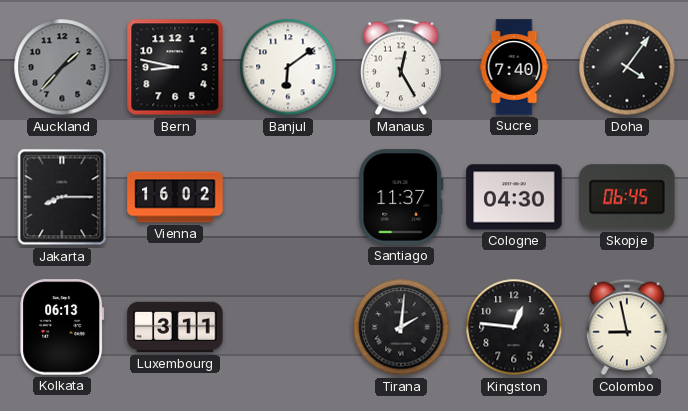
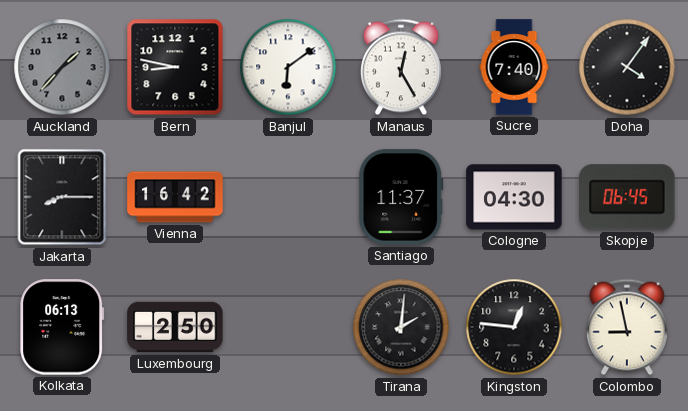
Vienna: 16:02 -> 16:42 (175, 197)
Luxembourg: 3:11 -> 2:50 (175, 327)
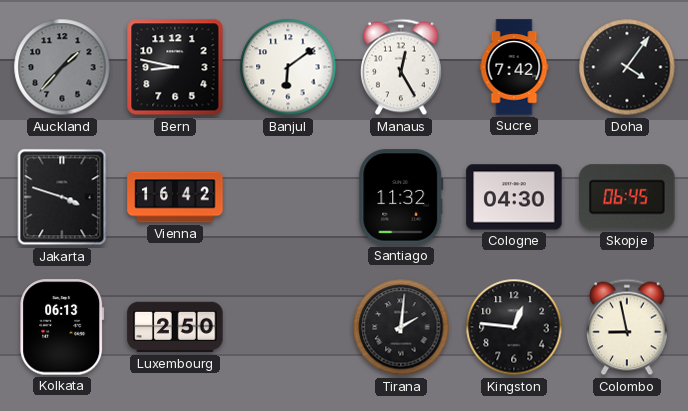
Sucre: 7:40 -> 7:42 (514, 67)
Jakarta: 8:15 -> 3:48 (62, 197)
Santiago: 11:37 -> 11:32 (401, 197)
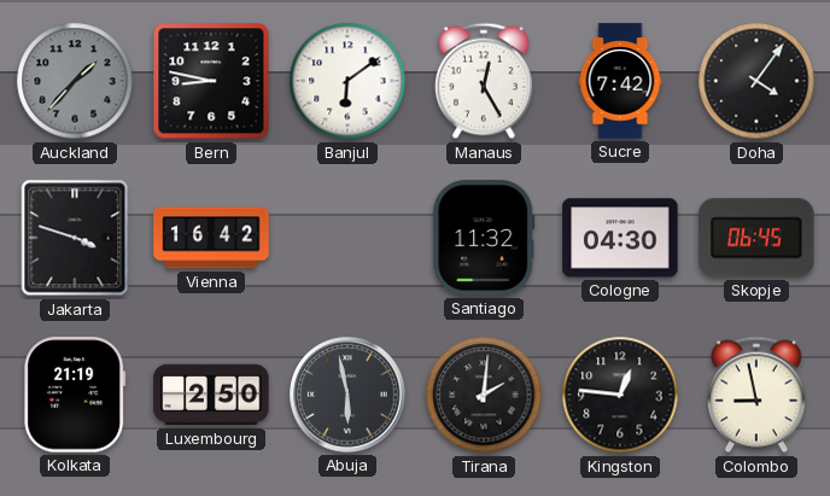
Kolkata: 06:13 -> 21:19 (75, 395)
Abuja: none -> 5:58 (347, 395)
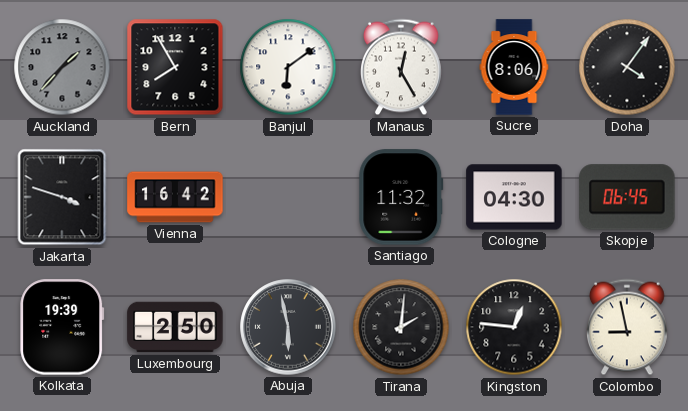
Bern: 8:47 -> 7:55 (175, 67)
Sucre: 7:42 -> 8:06 (514, 67)
Kolkata: 21:19 -> 19:39 (62, 327)
